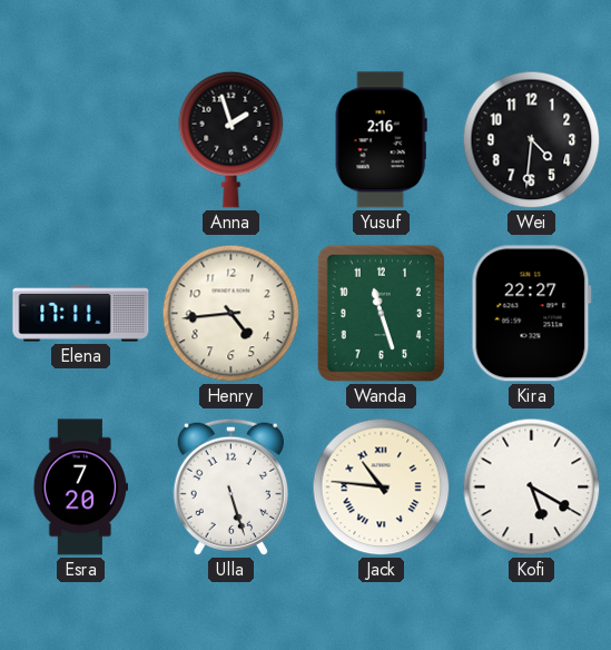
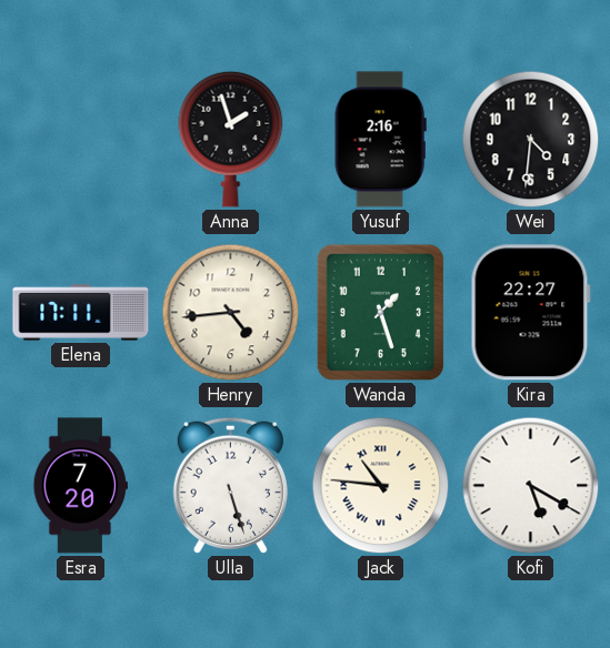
Wanda: 11:27 -> 1:27 (380, 313)
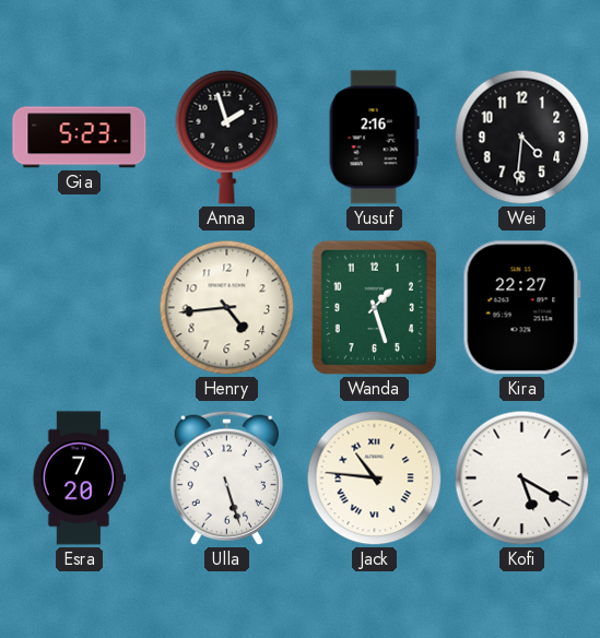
Gia: none -> 5:23 (80, 138)
Elena: 17:11 -> none (81, 313)
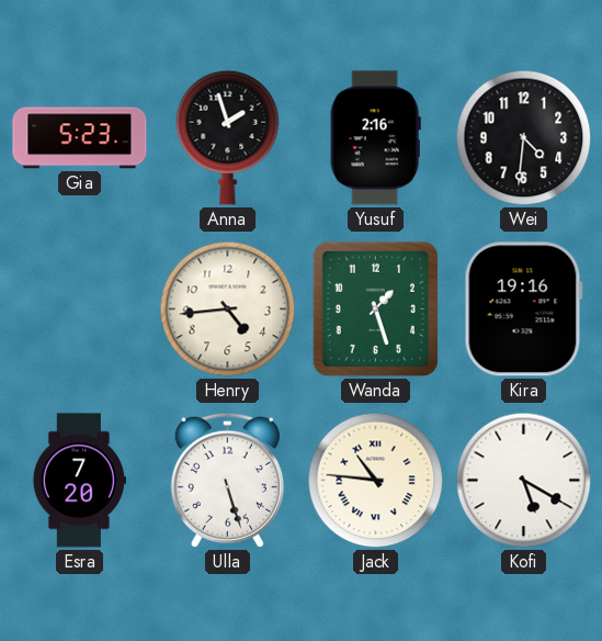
Kira: 22:27 -> 19:16 (523, 310)
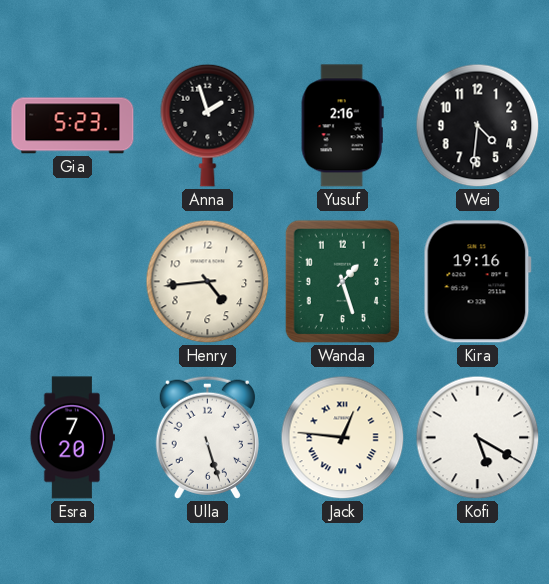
Jack: 10:46 -> 12:46 (343, 438)
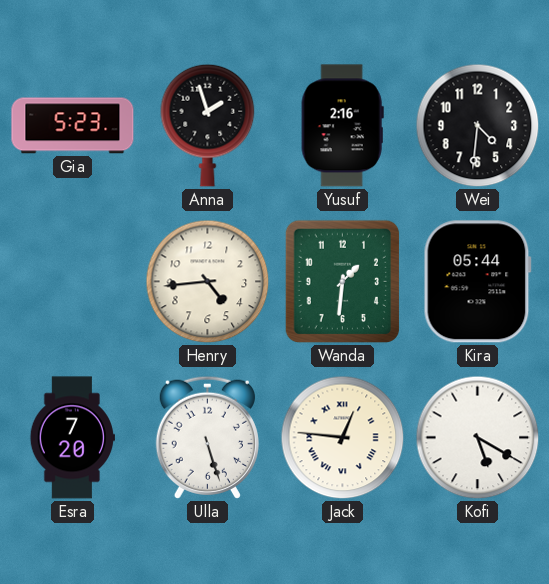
Wanda: 1:27 -> 1:31 (342, 282)
Kira: 19:16 -> 05:44 (477, 282)
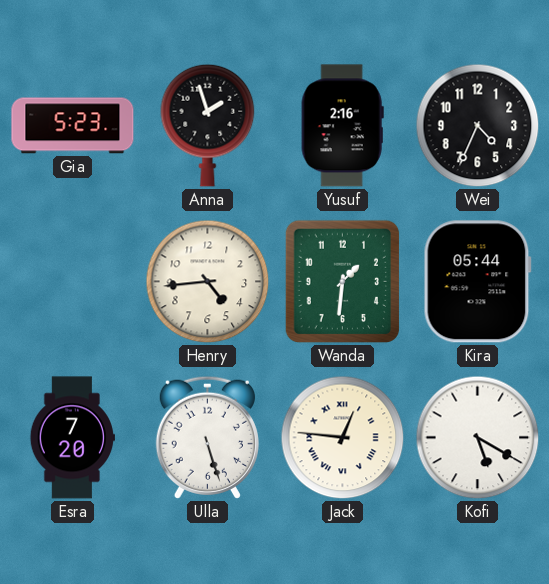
Wei: 4:31 -> 4:34 (478, 126)
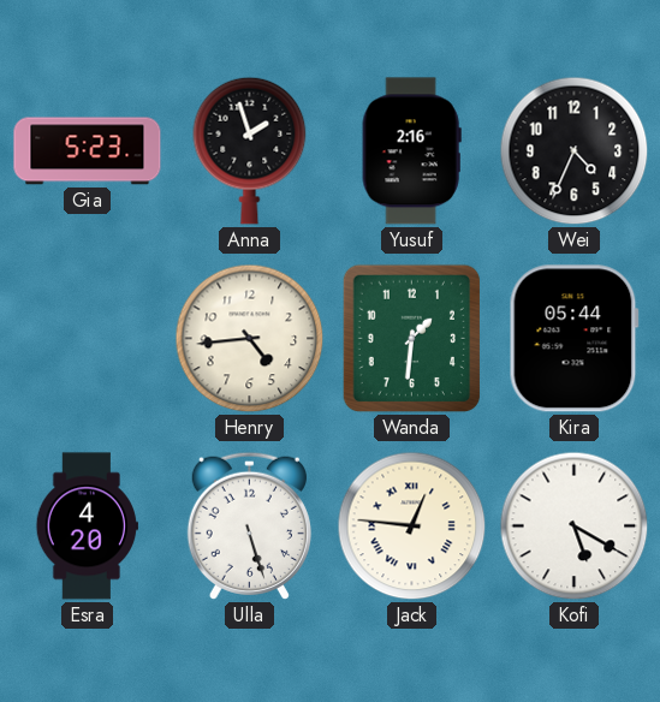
Esra: 7:20 -> 4:20 (87, 526)
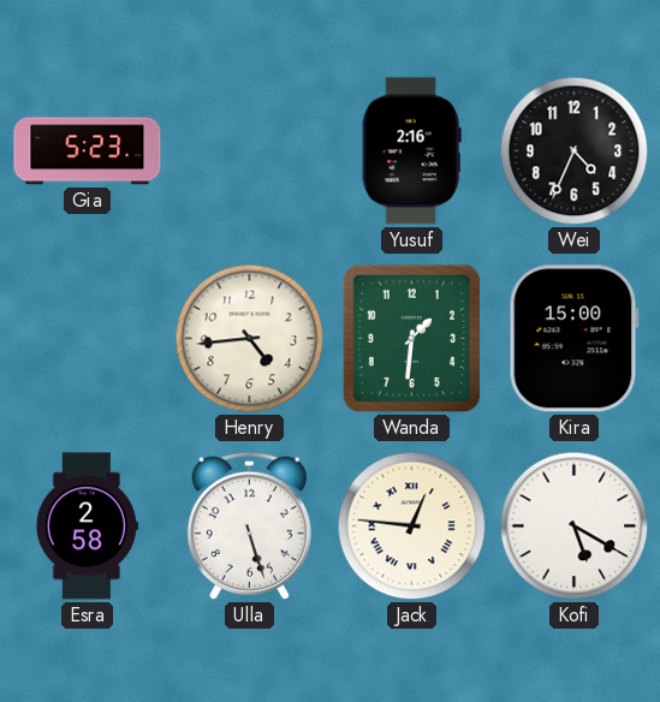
Anna: 1:57 -> none (250, 150)
Kira: 05:44 -> 15:00 (573, 339)
Esra: 4:20 -> 2:58 (87, 526)
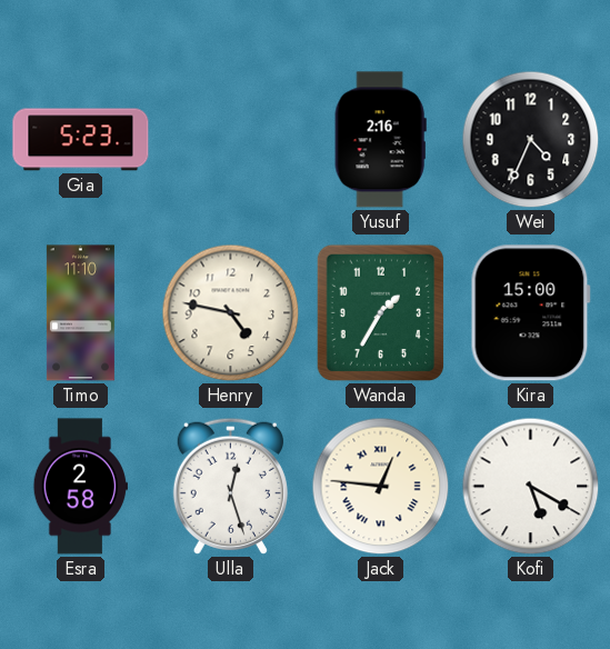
Timo: none -> 11:10 (80, 313)
Henry: 4:44 -> 4:47 (231, 313)
Wanda: 1:31 -> 1:35 (380, 313)
Ulla: 5:27 -> 12:27 (230, 486)
